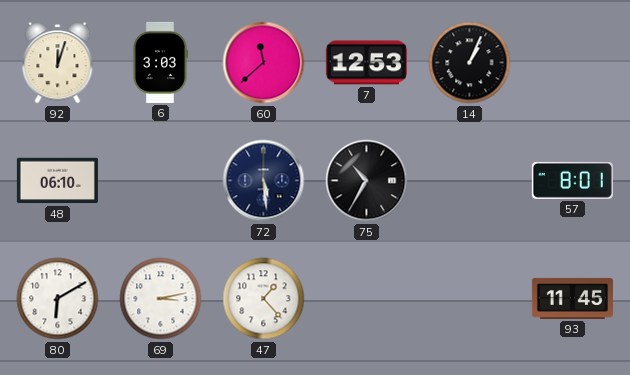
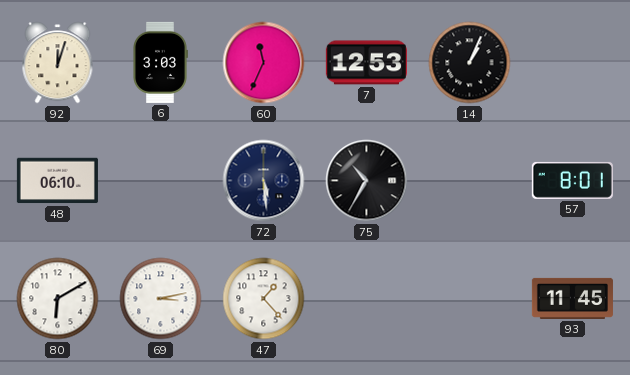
60: 11:38 -> 11:34 (264, 63)
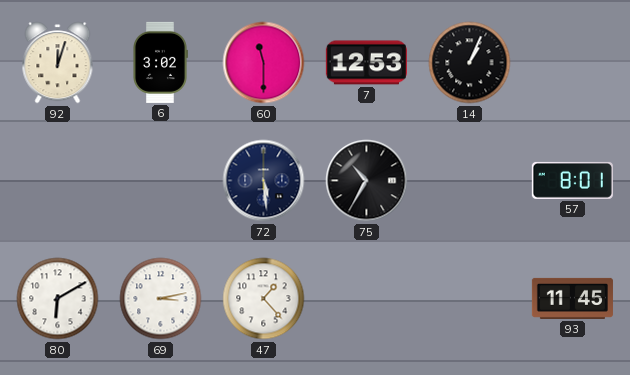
6: 3:03 -> 3:02 (160, 62)
60: 11:34 -> 11:30 (264, 63)
48: 06:10 -> none (57, 181)
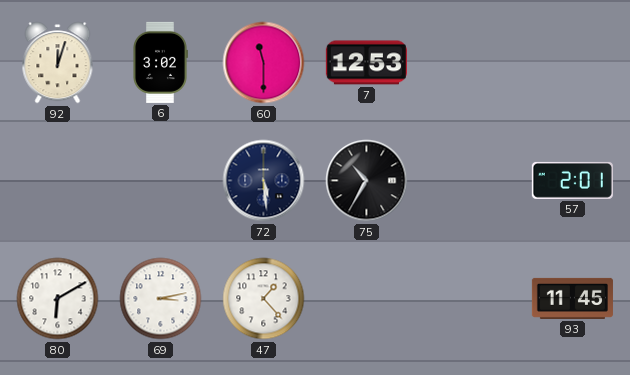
14: 1:04 -> none (470, 63)
57: 8:01 -> 2:01 (572, 180)
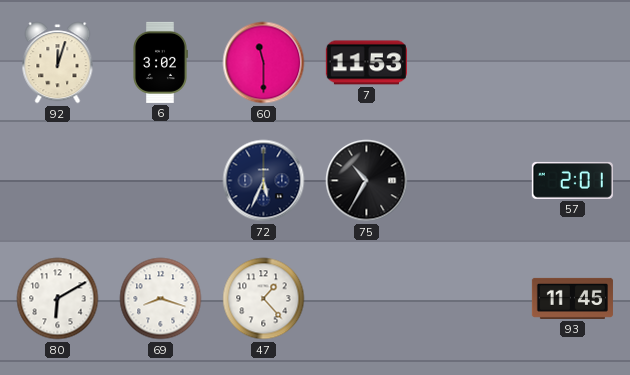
7: 12:53 -> 11:53 (366, 63)
72: 5:29 -> 5:34 (264, 181)
69: 3:13 -> 8:18 (161, 299)
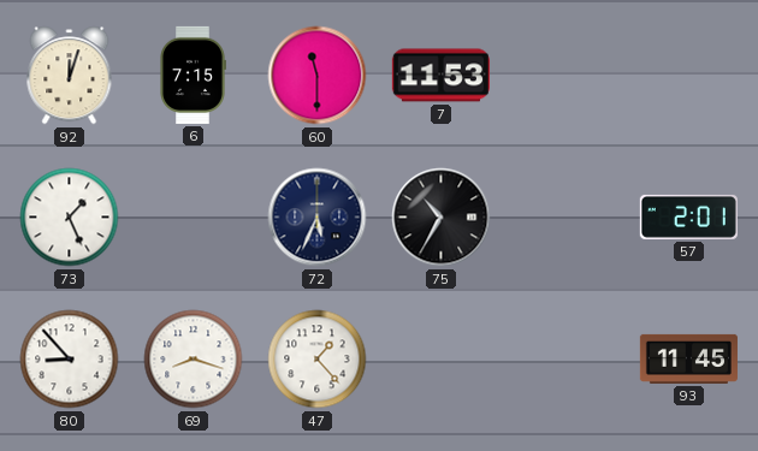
6: 3:02 -> 7:15 (193, 75)
73: none -> 1:26 (70, 218)
80: 6:10 -> 8:53 (70, 360)
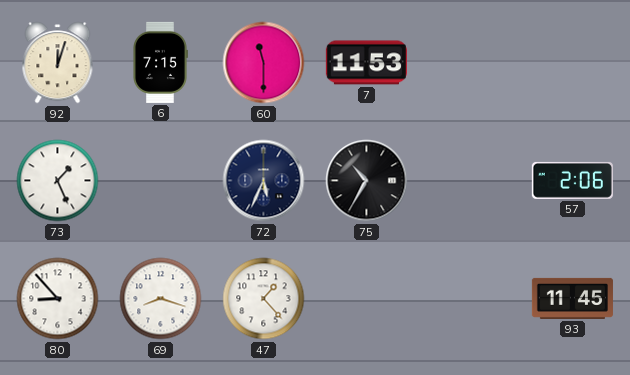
57: 2:01 -> 2:06 (572, 180)
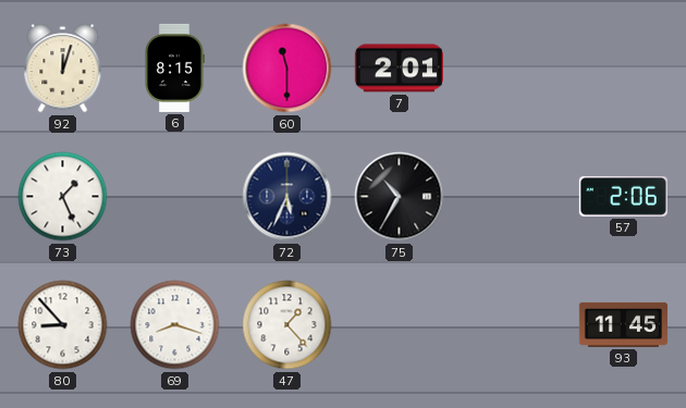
6: 7:15 -> 8:15 (174, 67)
7: 11:53 -> 2:01 (399, 69)
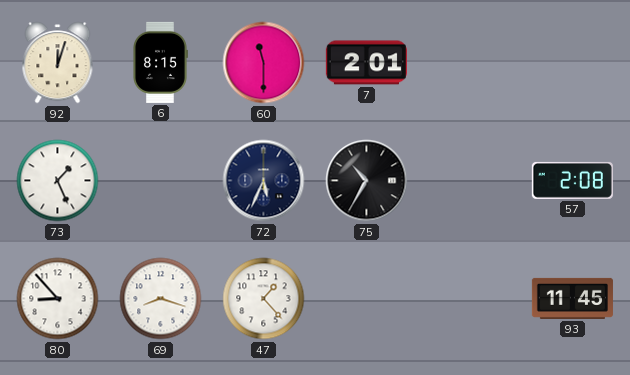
57: 2:06 -> 2:08 (572, 180)
